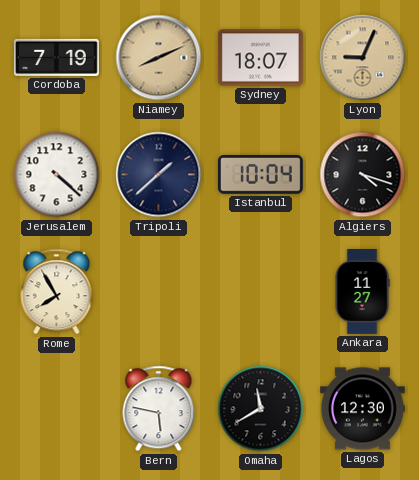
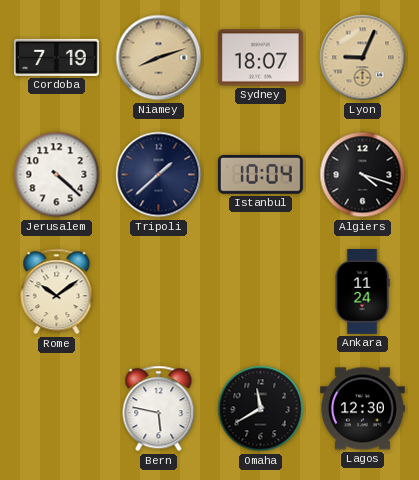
Niamey: 8:11 -> 8:12 (159, 58)
Rome: 7:55 -> 10:09 (57, 292)
Ankara: 11:27 -> 11:24 (362, 292)
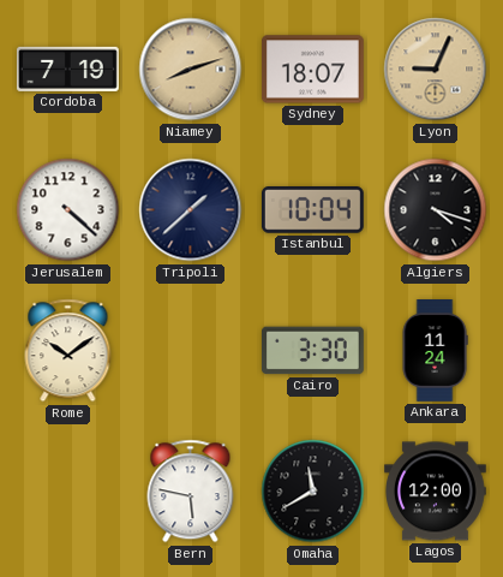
Cairo: none -> 3:30 (312, 351)
Lagos: 12:30 -> 12:00 (436, 492)
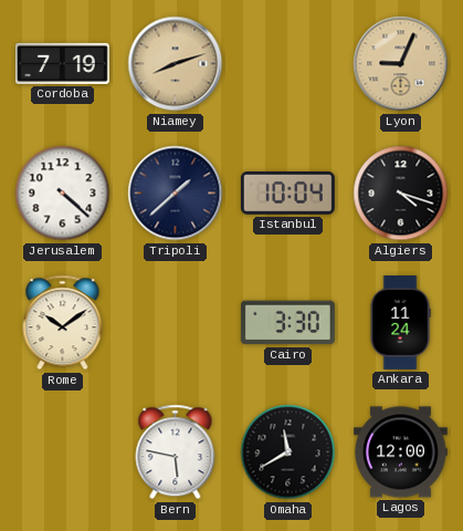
Sydney: 18:07 -> none (312, 70)
